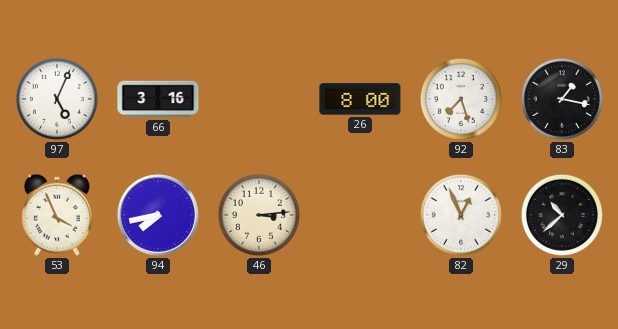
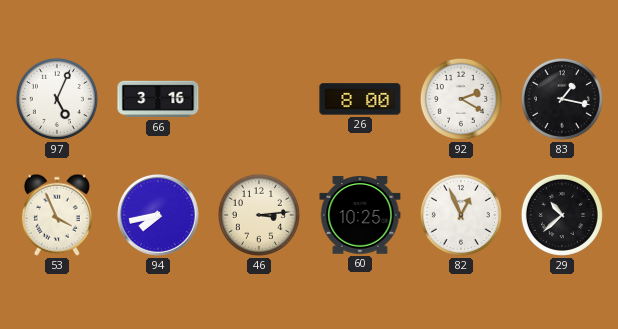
92: 7:27 -> 2:20 (461, 99)
60: none -> 10:25 (360, 216)
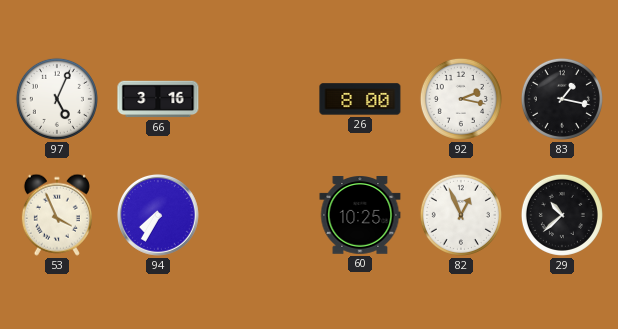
92: 2:20 -> 2:17 (461, 99)
94: 7:43 -> 7:35 (158, 215)
46: 3:14 -> none (259, 215)
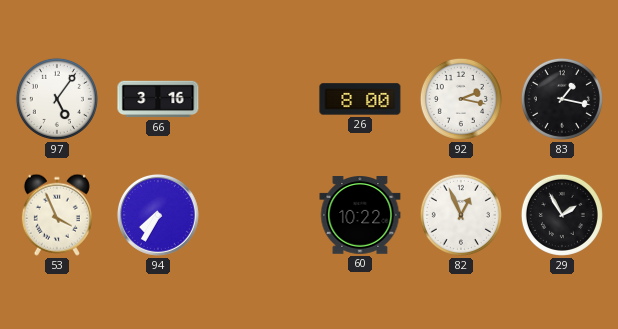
97: 5:04 -> 5:06 (57, 99)
60: 10:25 -> 10:22 (360, 216)
29: 10:38 -> 1:55 (562, 215)
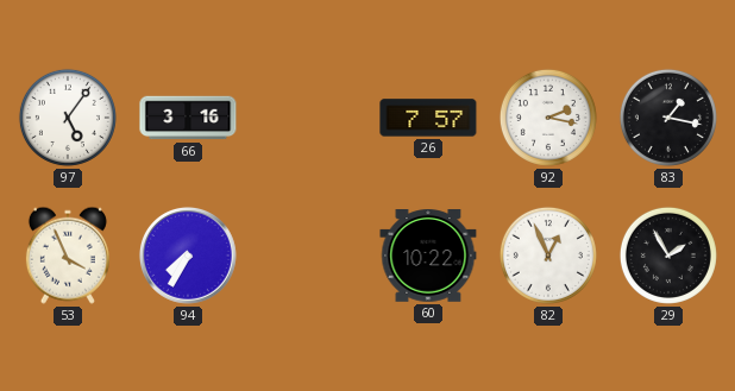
26: 8:00 -> 7:57 (428, 118)
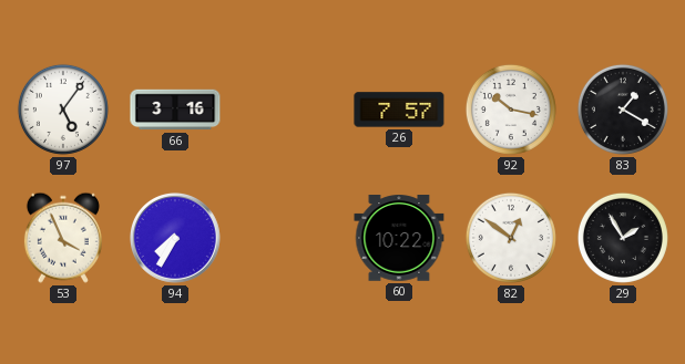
92: 2:17 -> 10:17 (511, 110)
83: 1:17 -> 1:20 (623, 110)
82: 12:56 -> 12:51 (511, 238)
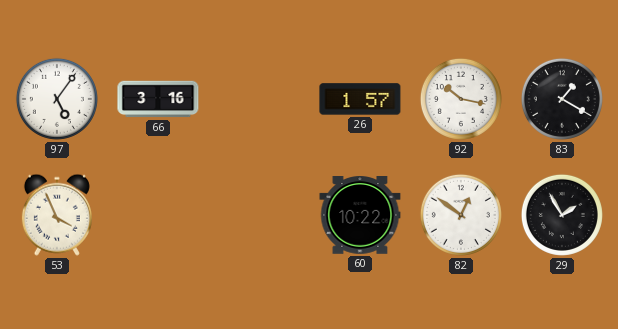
26: 7:57 -> 1:57 (360, 99)
94: 7:35 -> none (175, 238)
